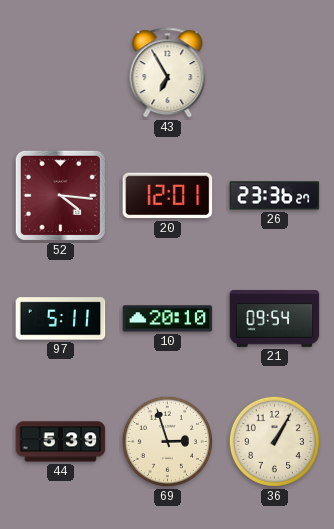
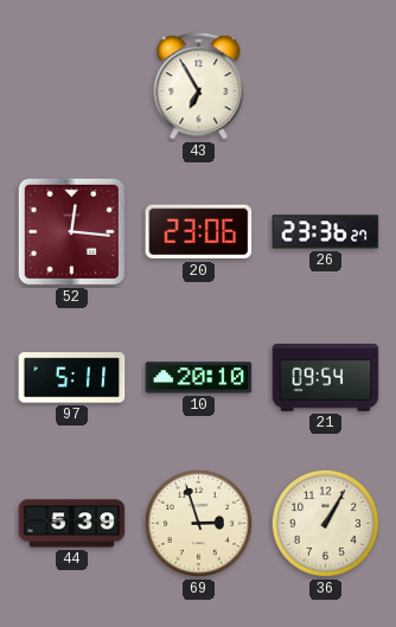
52: 4:16 -> 12:16 (71, 231)
20: 12:01 -> 23:06 (199, 232)
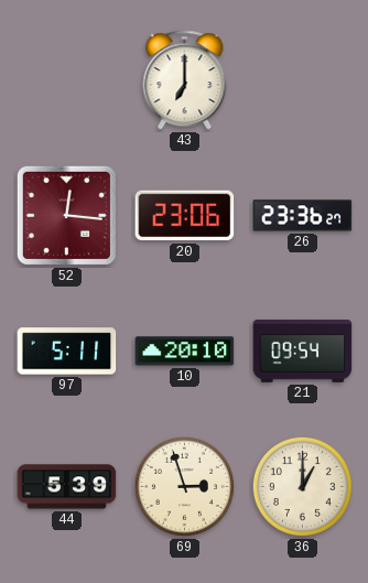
43: 6:55 -> 7:00 (185, 80)
36: 1:05 -> 1:00 (302, 486)
